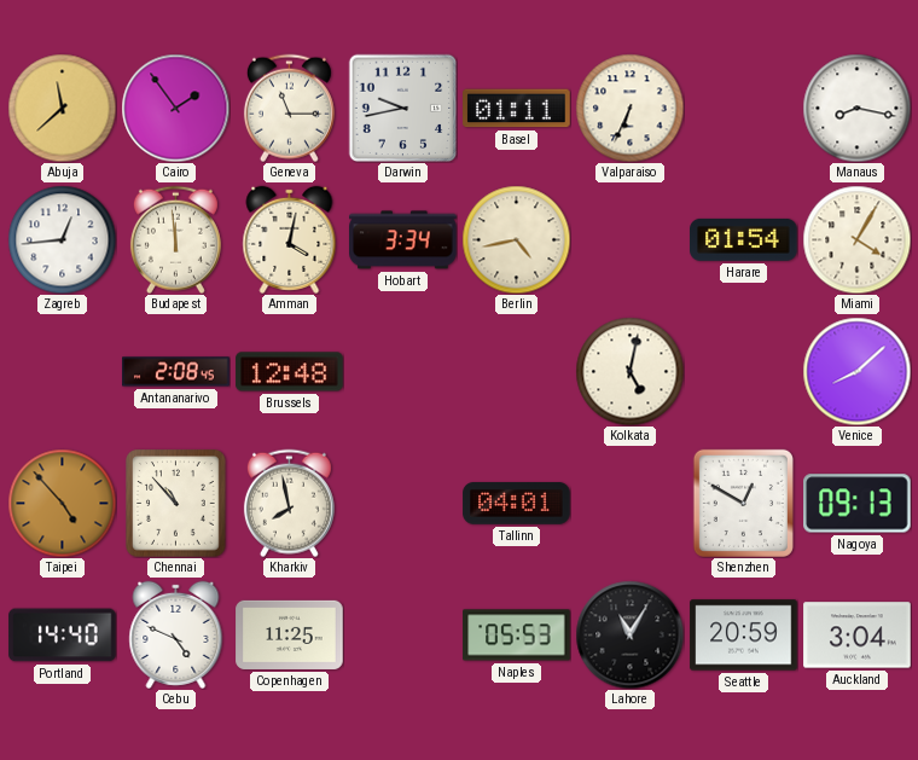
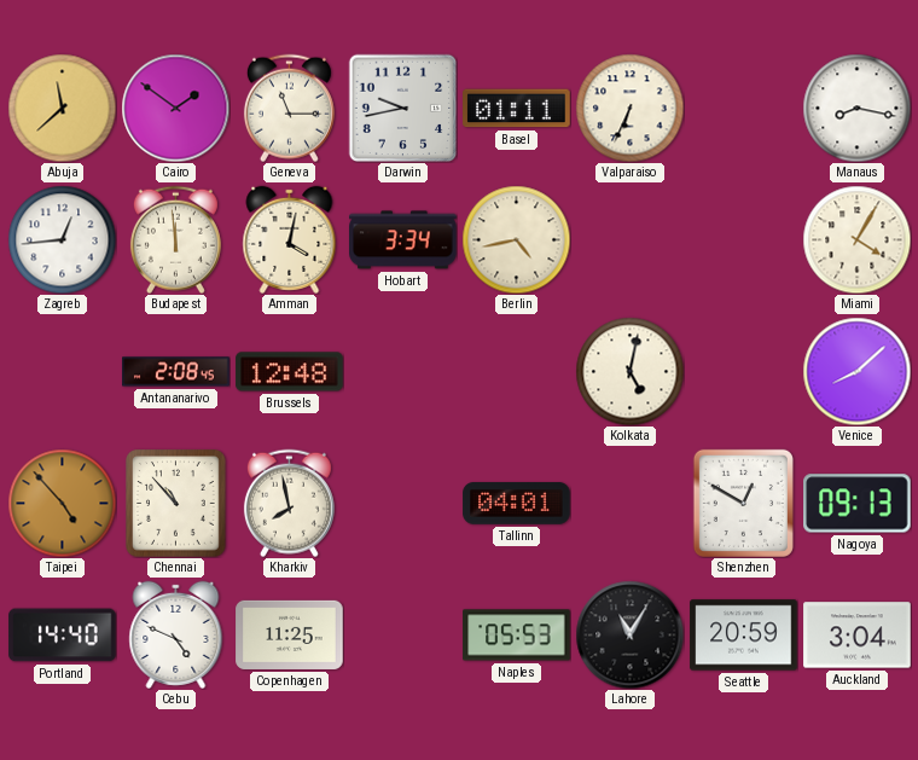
Cairo: 1:54 -> 1:51 (175, 108)
Harare: 01:54 -> none (744, 239)
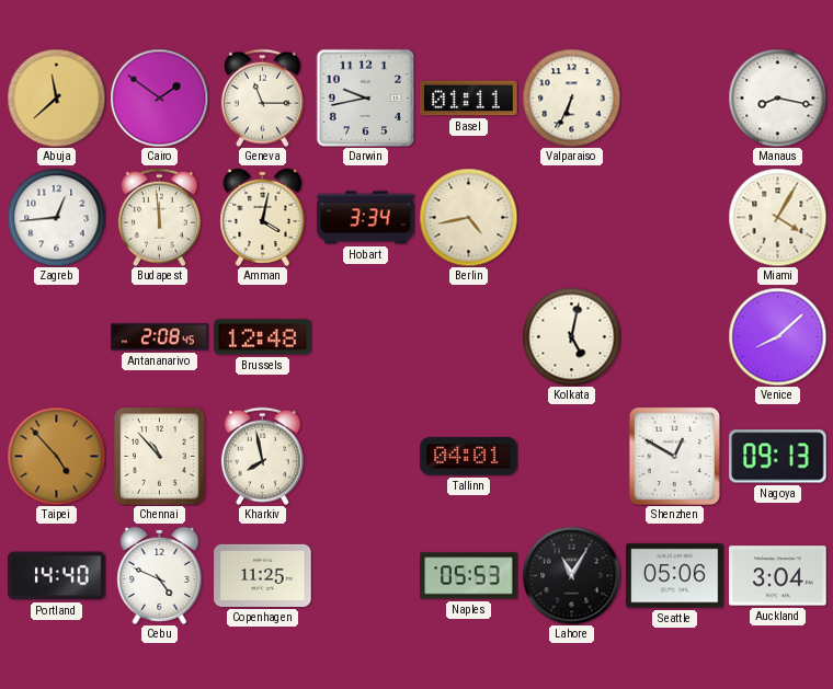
Seattle: 20:59 -> 05:06 (675, 576)
